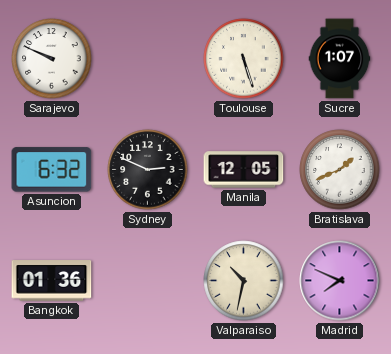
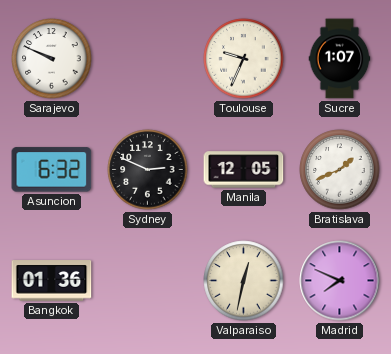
Toulouse: 5:27 -> 9:34 (244, 59)
Valparaiso: 10:32 -> 12:32 (244, 281)
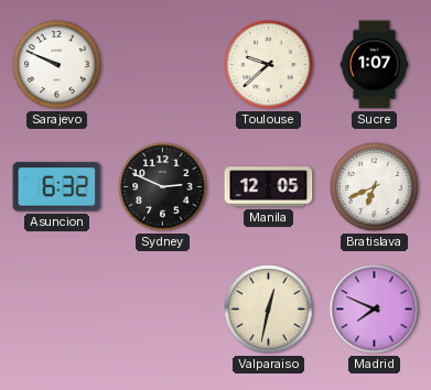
Toulouse: 9:34 -> 9:38 (269, 65)
Bratislava: 1:41 -> 6:41 (375, 187)
Bangkok: 01:36 -> none (52, 281)
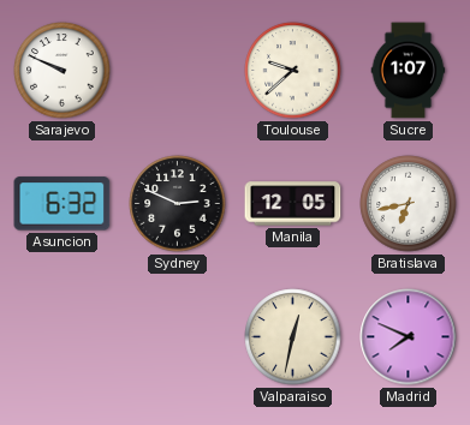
Bratislava: 6:41 -> 6:43 (409, 204)
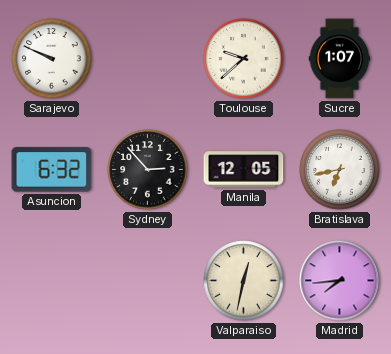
Sydney: 2:49 -> 2:53 (148, 170)
Madrid: 7:49 -> 7:44 (340, 281)
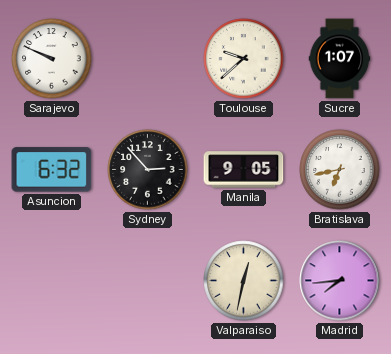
Manila: 12:05 -> 9:05 (244, 170)
